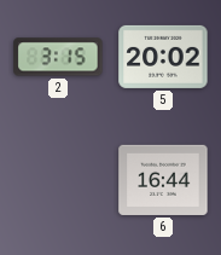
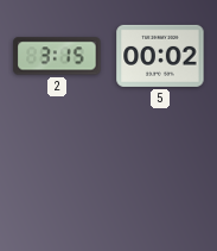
5: 20:02 -> 00:02 (160, 56)
6: 16:44 -> none (163, 180)
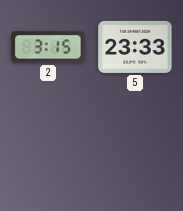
5: 00:02 -> 23:33 (135, 47)
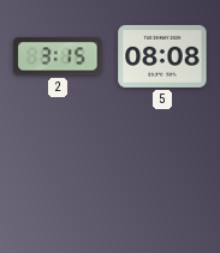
5: 23:33 -> 08:08 (162, 56)
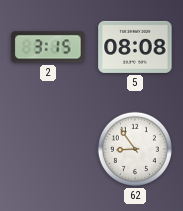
62: none -> 8:54 (135, 149)
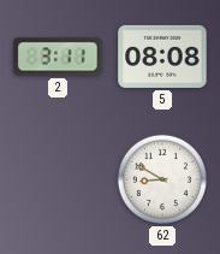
2: 3:15 -> 3:11 (58, 57)
62: 8:54 -> 8:50 (162, 179)
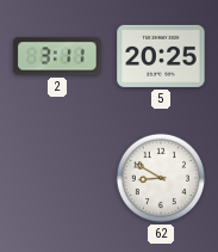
5: 08:08 -> 20:25 (161, 56)
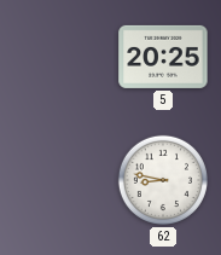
2: 3:11 -> none (57, 56)
62: 8:50 -> 8:47 (163, 180)
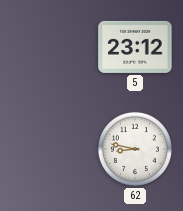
5: 20:25 -> 23:12 (135, 47)
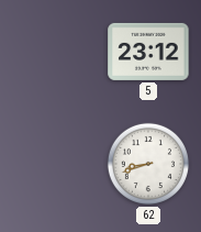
62: 8:47 -> 8:42 (148, 164)
